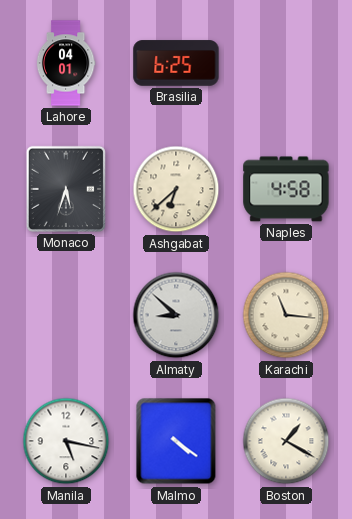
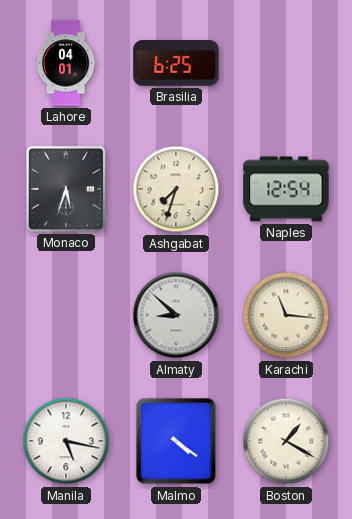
Ashgabat: 6:38 -> 7:33 (176, 189)
Naples: 4:58 -> 12:54 (286, 189)
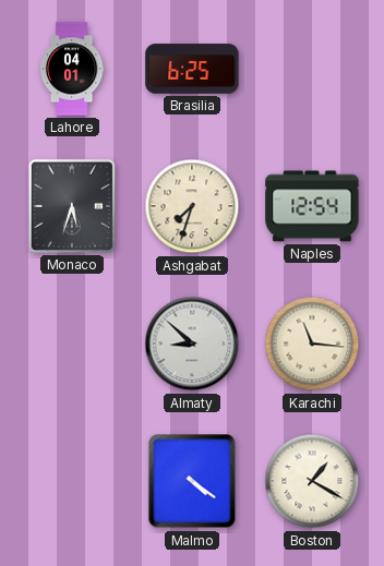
Manila: 5:17 -> none (66, 441)
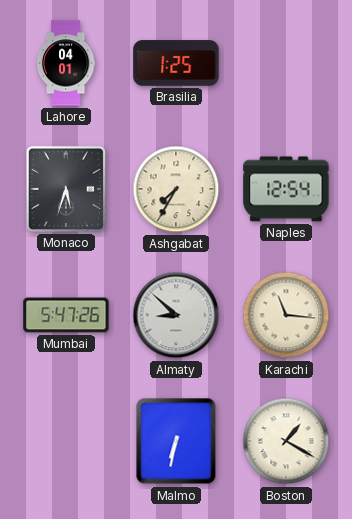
Brasilia: 6:25 -> 1:25 (176, 63)
Ashgabat: 7:33 -> 7:35 (176, 189)
Mumbai: none -> 5:47 (66, 315)
Malmo: 4:21 -> 6:32 (176, 441)
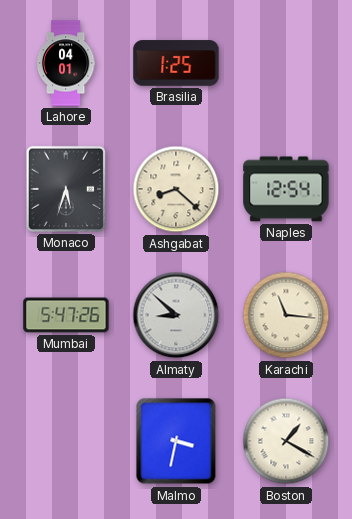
Ashgabat: 7:35 -> 8:22 (176, 189)
Malmo: 6:32 -> 3:32 (176, 441)
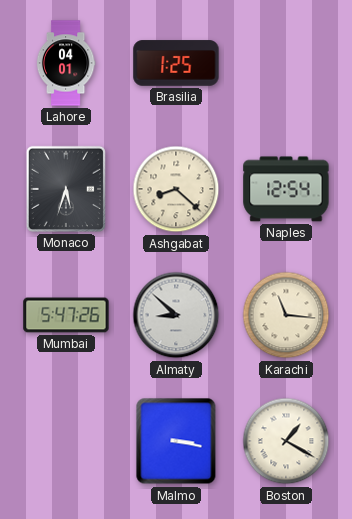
Malmo: 3:32 -> 3:17 (176, 441)
